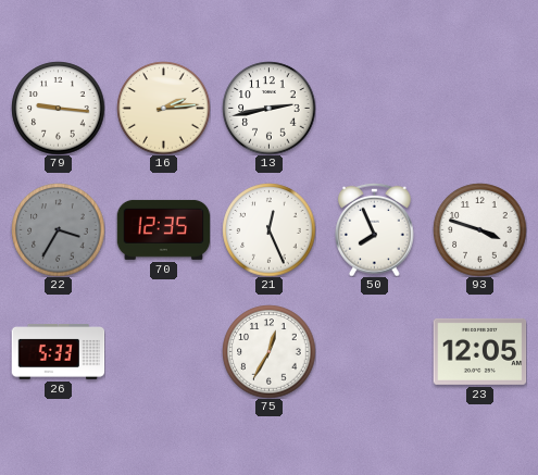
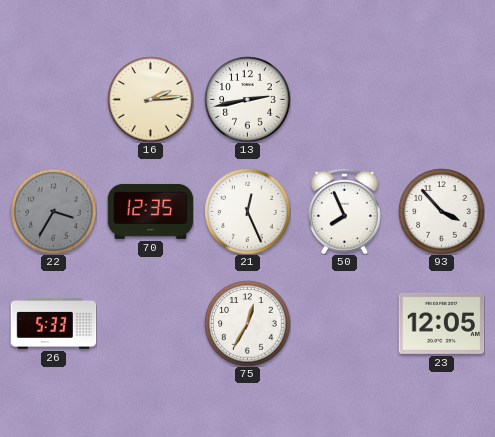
79: 9:16 -> none (58, 108)
93: 3:48 -> 3:53 (441, 211)
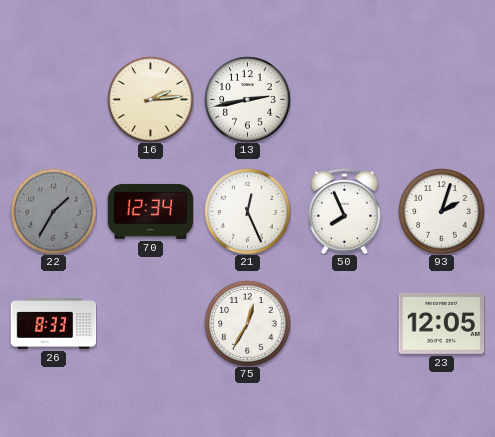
22: 3:35 -> 1:35 (53, 211)
70: 12:35 -> 12:34 (150, 211)
93: 3:53 -> 2:03 (441, 211)
26: 5:33 -> 8:33 (53, 323)
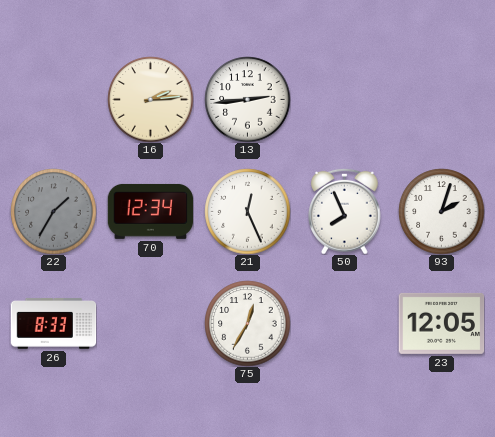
13: 2:43 -> 2:44 (247, 99)
